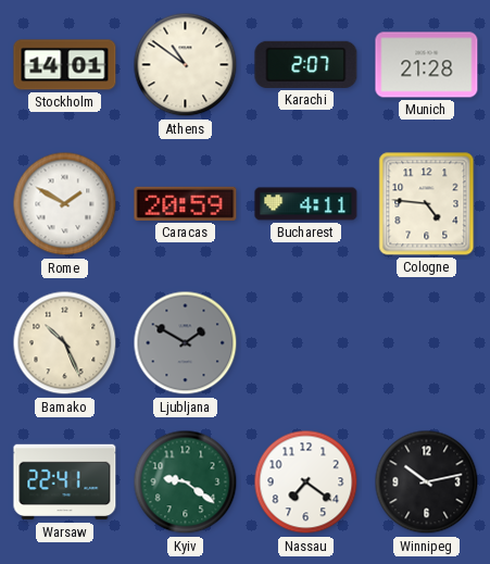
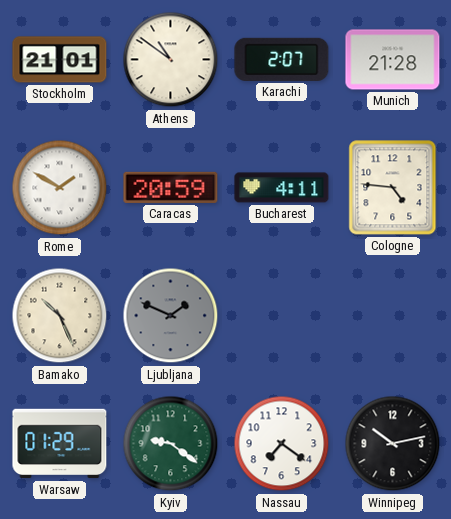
Stockholm: 14:01 -> 21:01 (60, 60)
Ljubljana: 1:50 -> 1:49 (171, 316)
Warsaw: 22:41 -> 01:29 (60, 444)
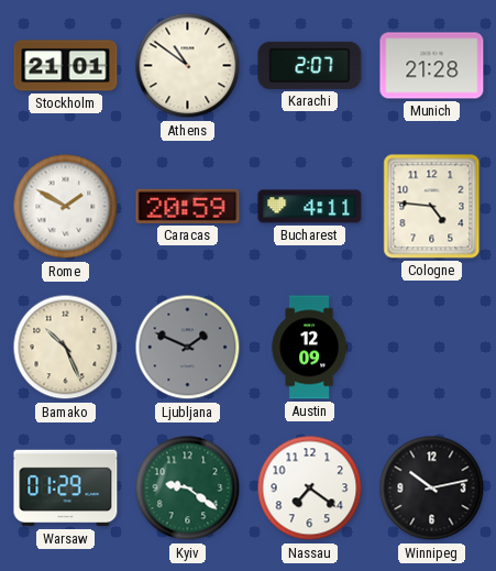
Austin: none -> 12:09 (309, 348)
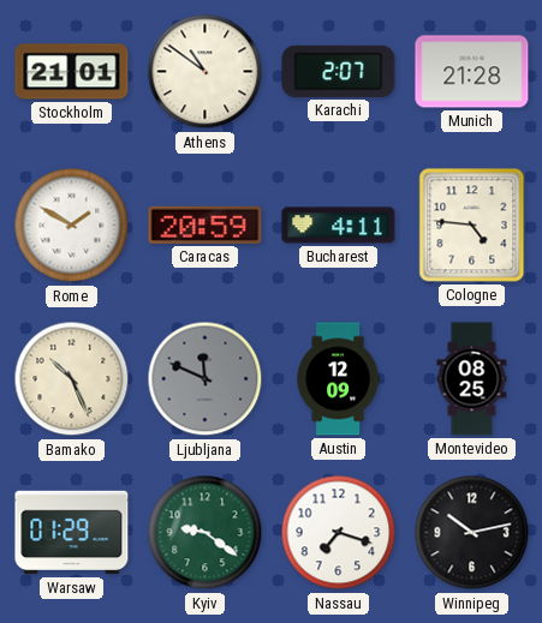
Ljubljana: 1:49 -> 11:49 (206, 379)
Montevideo: none -> 08:25 (472, 379)
Nassau: 7:21 -> 7:18 (339, 533)
